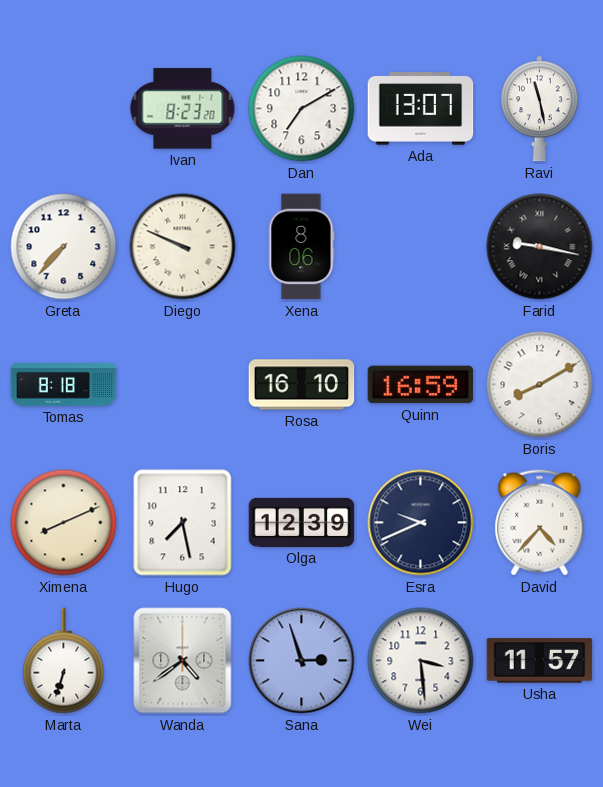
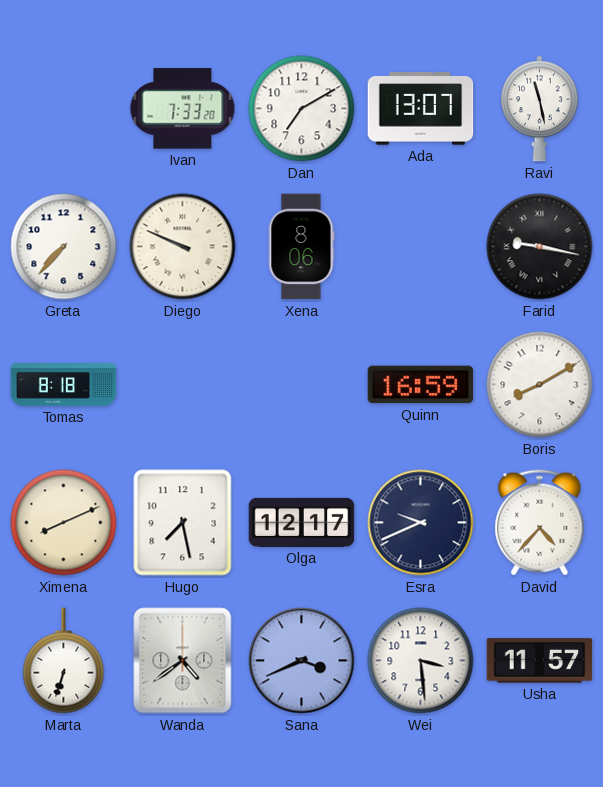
Ivan: 8:23 -> 7:33 (183, 109)
Rosa: 16:10 -> none (302, 385)
Olga: 12:39 -> 12:17 (302, 522)
Sana: 2:57 -> 3:41 (302, 661)
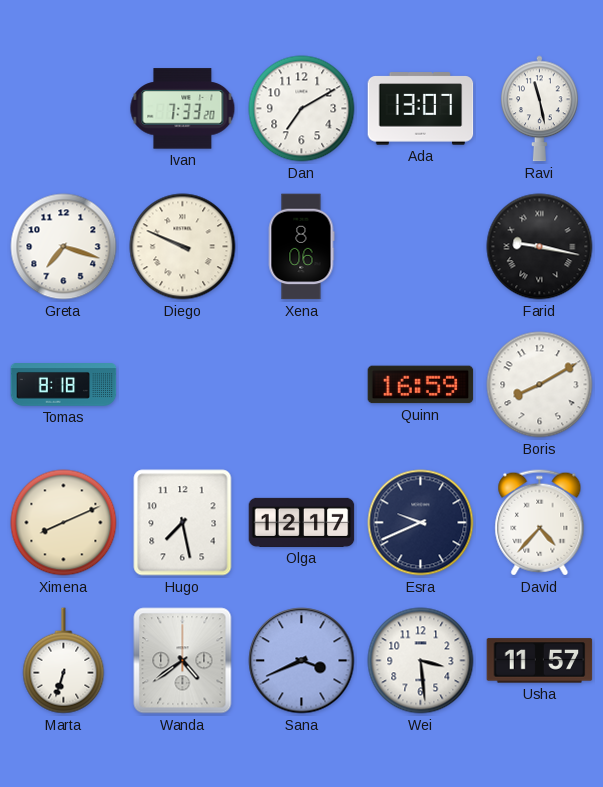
Greta: 7:37 -> 7:18 (64, 247)
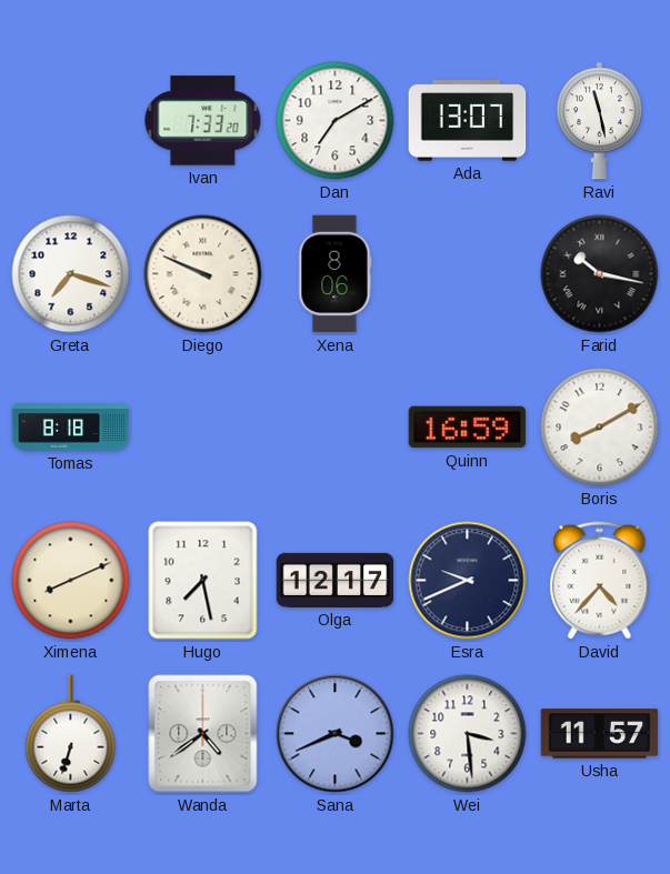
Farid: 9:17 -> 10:17 (600, 274)
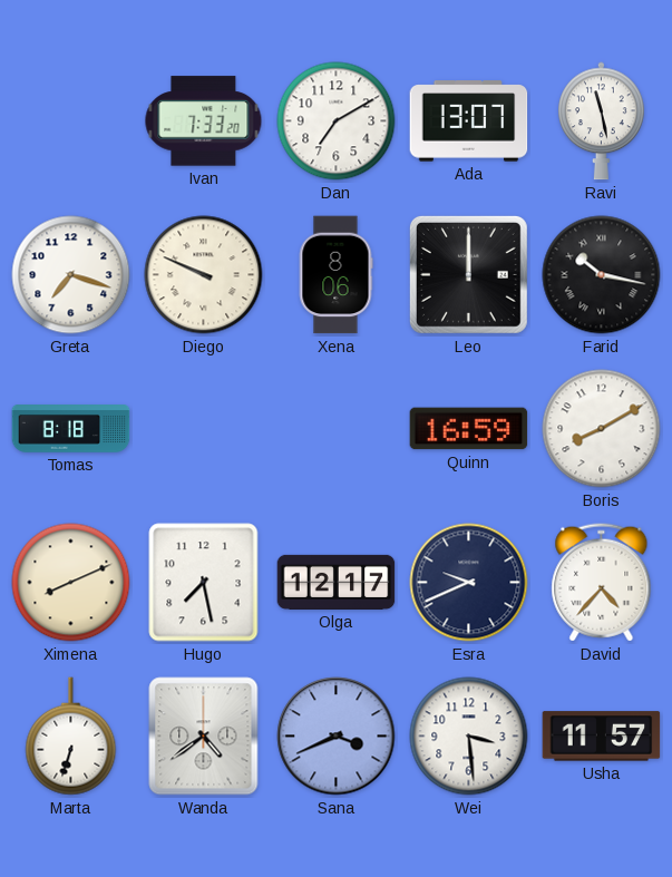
Leo: none -> 12:00 (468, 274)
